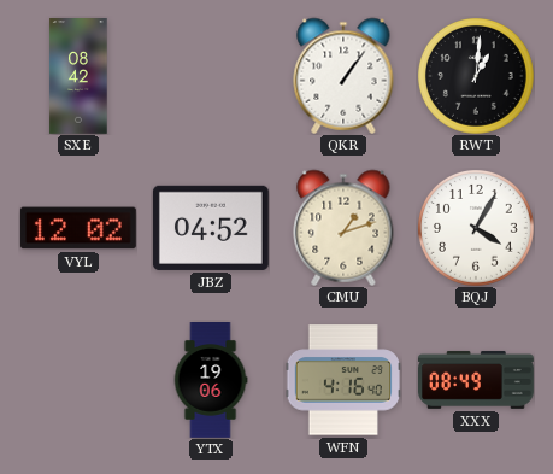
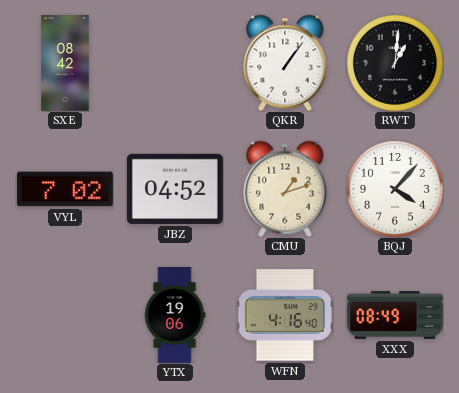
VYL: 12:02 -> 7:02 (65, 189)
BQJ: 4:05 -> 4:07 (395, 189)
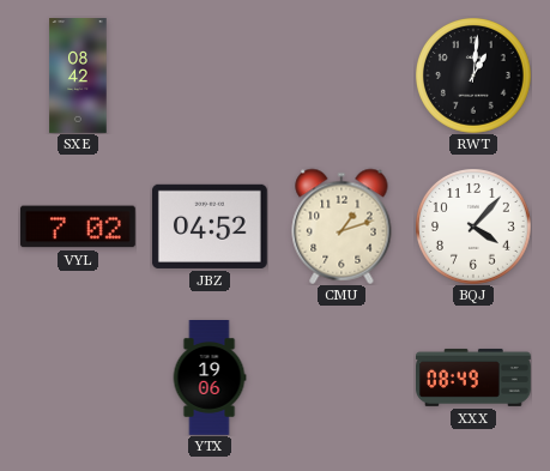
QKR: 1:06 -> none (285, 63)
WFN: 4:16 -> none (284, 315)
